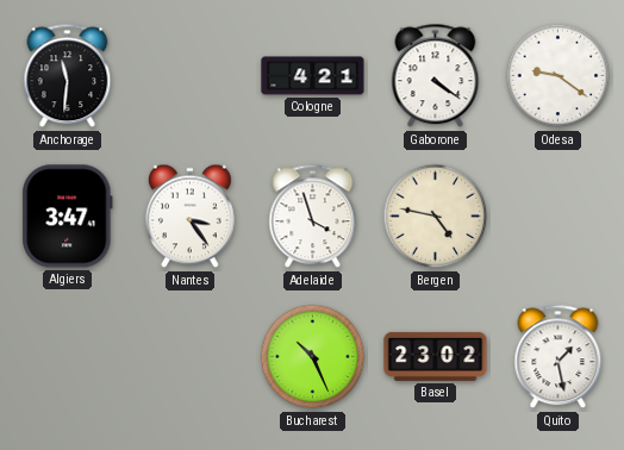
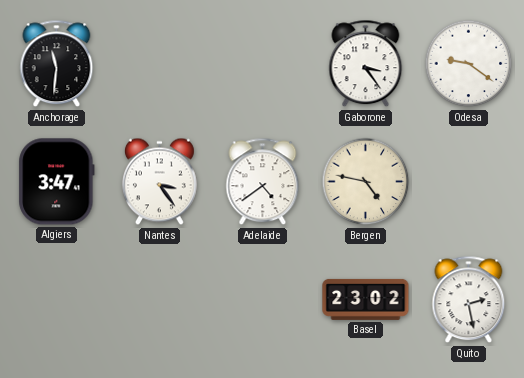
Cologne: 4:21 -> none (313, 76)
Gaborone: 4:21 -> 3:24 (366, 64)
Adelaide: 3:57 -> 4:39 (263, 182)
Bucharest: 10:26 -> none (313, 357)
Quito: 1:28 -> 2:28 (469, 300)
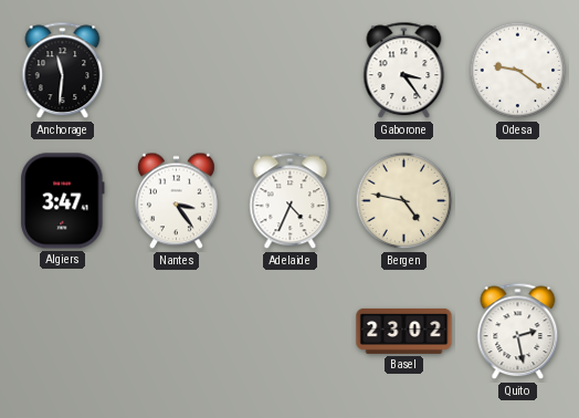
Adelaide: 4:39 -> 4:34 (291, 201)
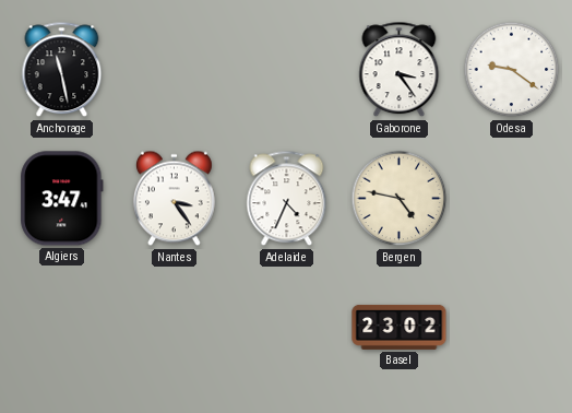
Anchorage: 11:31 -> 11:28 (62, 70)
Quito: 2:28 -> none (518, 332)
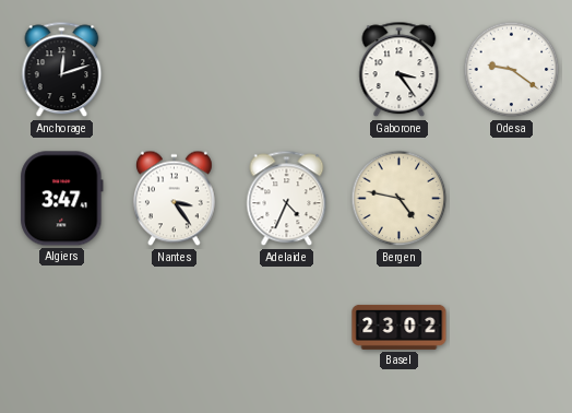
Anchorage: 11:28 -> 12:12 (62, 70)
